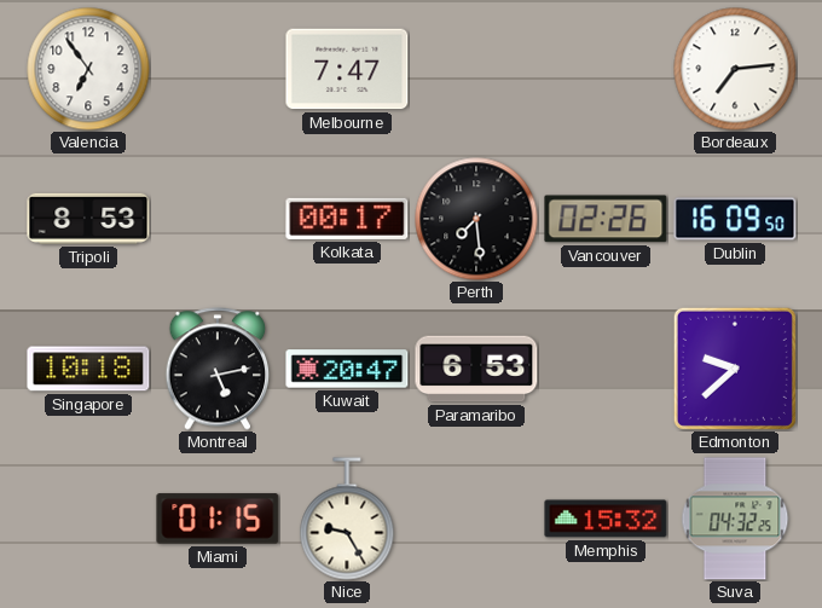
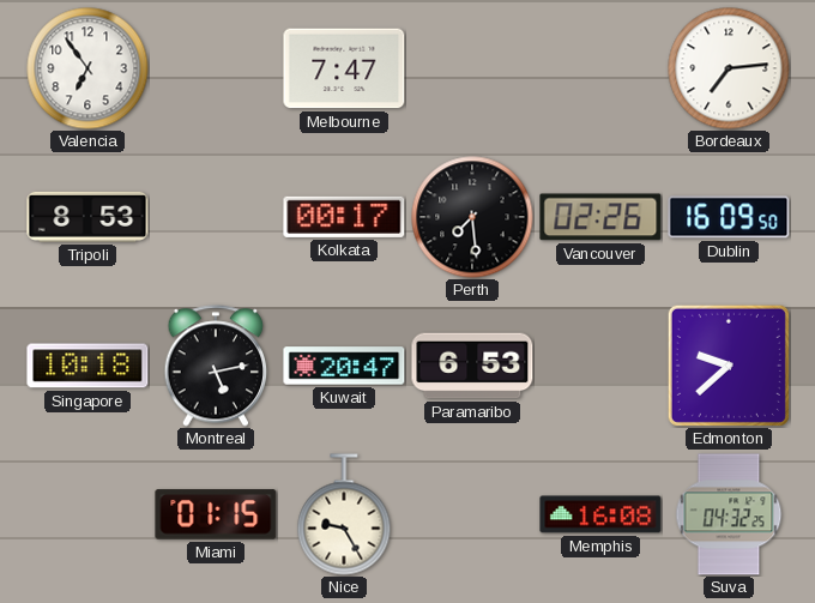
Memphis: 15:32 -> 16:08 (600, 514)
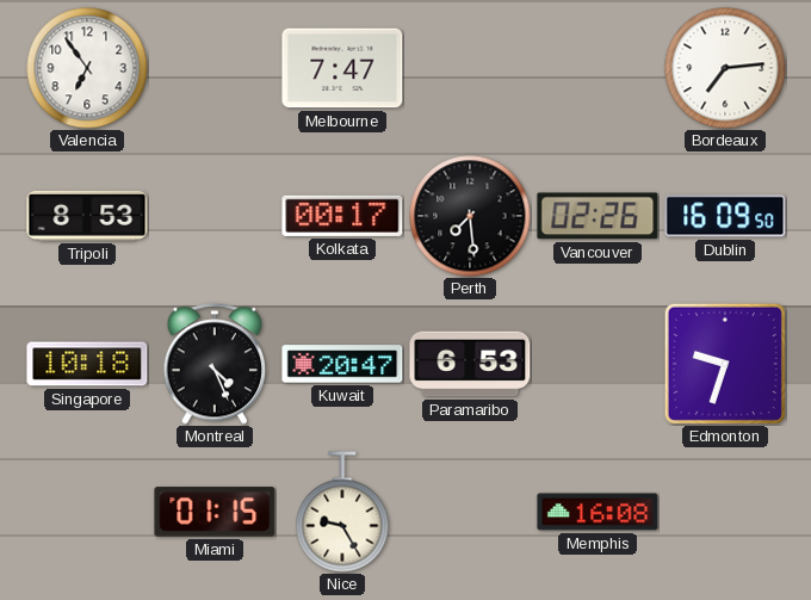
Montreal: 5:13 -> 4:26 (215, 364)
Edmonton: 9:38 -> 9:33 (725, 364)
Suva: 04:32 -> none (729, 514)
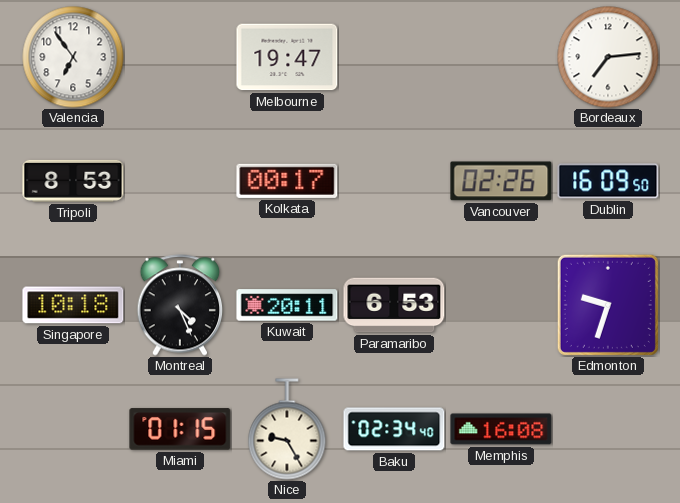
Melbourne: 7:47 -> 19:47 (287, 57)
Perth: 7:29 -> none (470, 216)
Kuwait: 20:47 -> 20:11 (287, 305)
Baku: none -> 02:34 (394, 429)
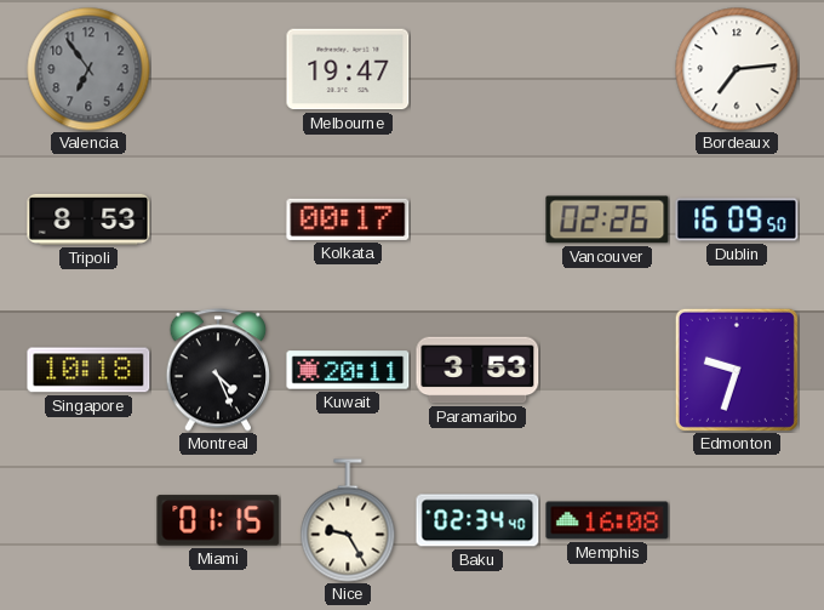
Valencia dial: white -> grey (88, 69)
Paramaribo: 6:53 -> 3:53 (477, 370)
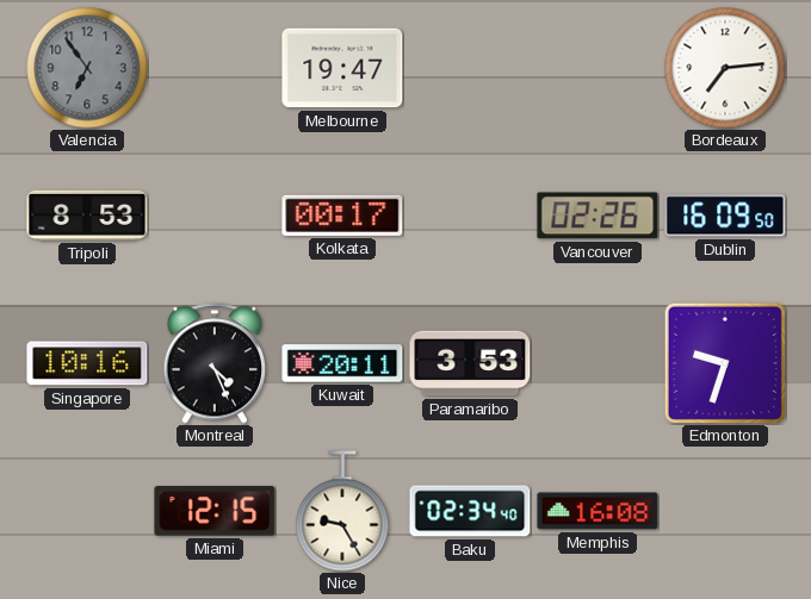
Singapore: 10:18 -> 10:16 (87, 363)
Miami: 01:15 -> 12:15 (215, 511)
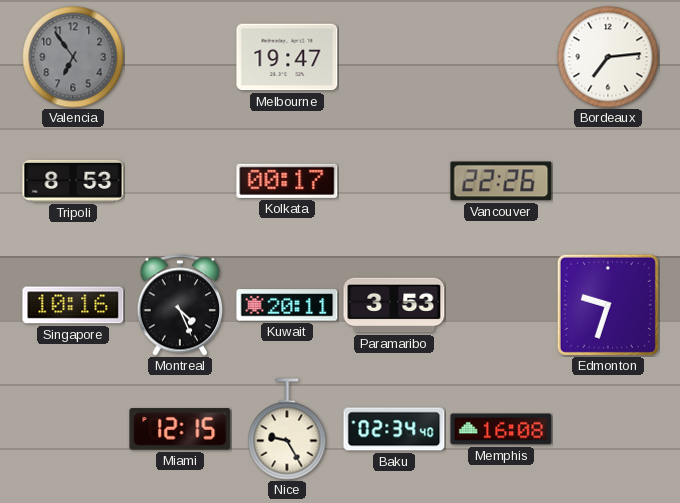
Vancouver: 02:26 -> 22:26 (501, 181)
Dublin: 16:09 -> none (725, 216)
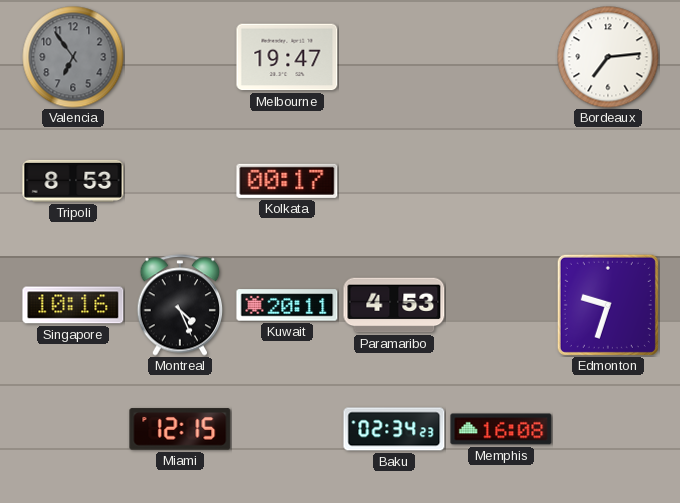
Vancouver: 22:26 -> none (501, 181)
Paramaribo: 3:53 -> 4:53 (394, 305)
Nice: 9:25 -> none (287, 429)
Baku: 02:34:40 -> 02:34:23 (394, 429)
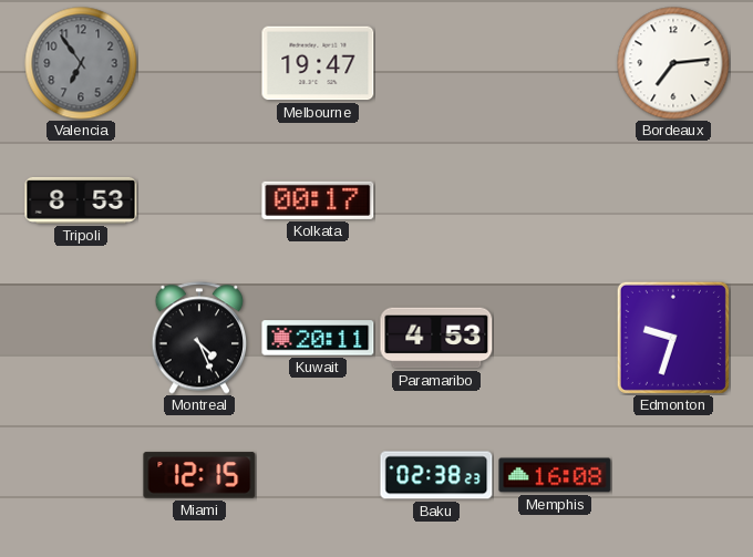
Singapore: 10:16 -> none (73, 305)
Baku: 02:34 -> 02:38 (436, 475)
